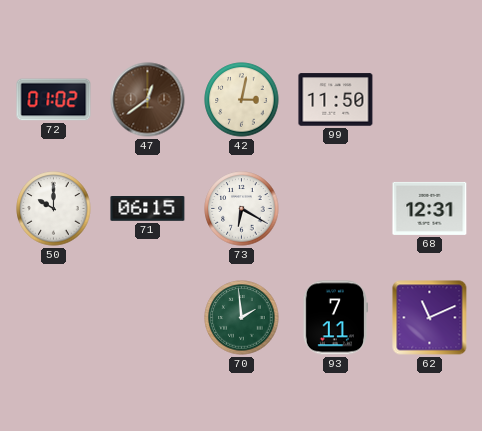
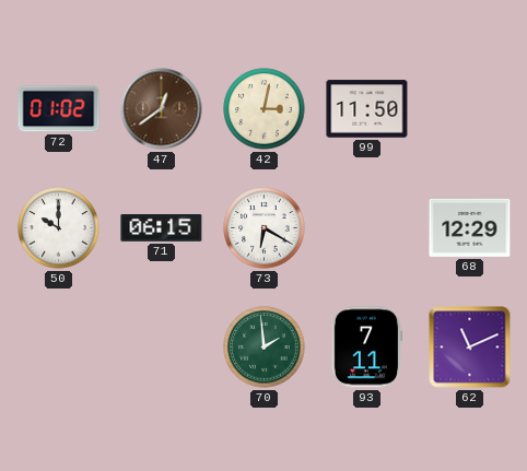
68: 12:31 -> 12:29 (470, 227)
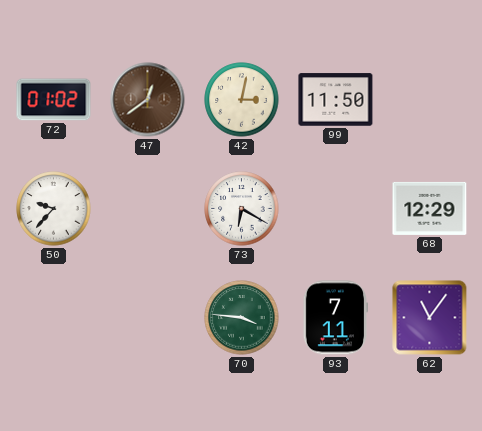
50: 10:00 -> 9:37 (54, 209)
71: 06:15 -> none (162, 228)
70: 1:59 -> 3:46 (242, 318)
62: 11:11 -> 11:06 (430, 318)
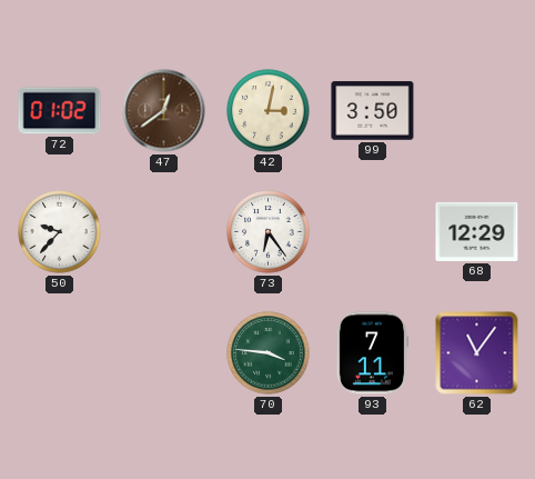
99: 11:50 -> 3:50 (373, 111)
73: 6:20 -> 6:24 (269, 232)
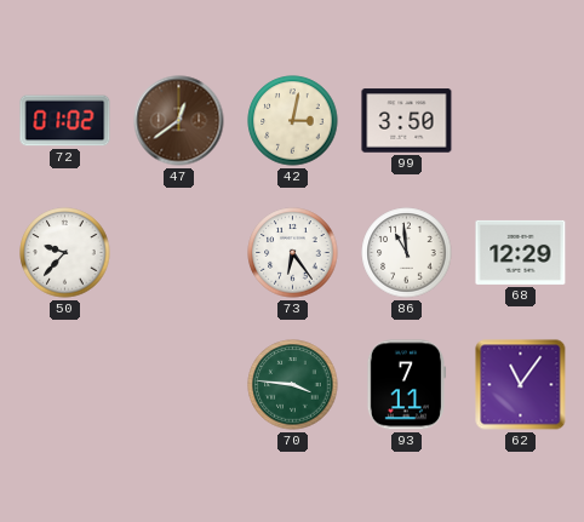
86: none -> 10:59 (407, 253)
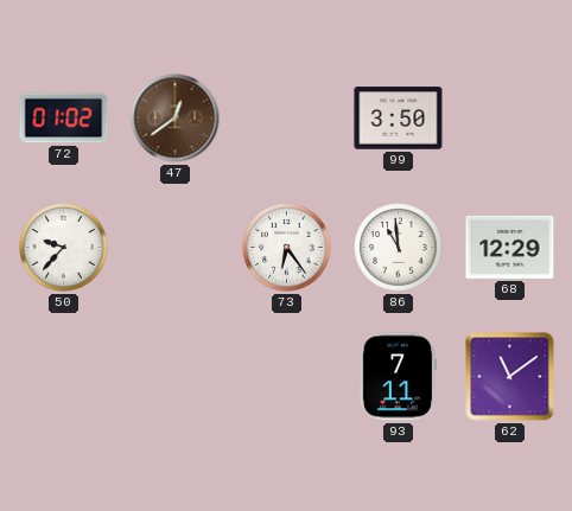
42: 3:02 -> none (293, 121)
70: 3:46 -> none (293, 385)
62: 11:06 -> 11:09 (510, 377)
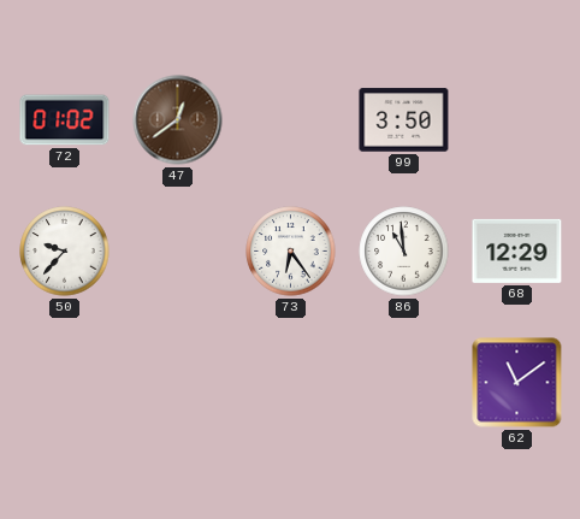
93: 7:11 -> none (396, 377)
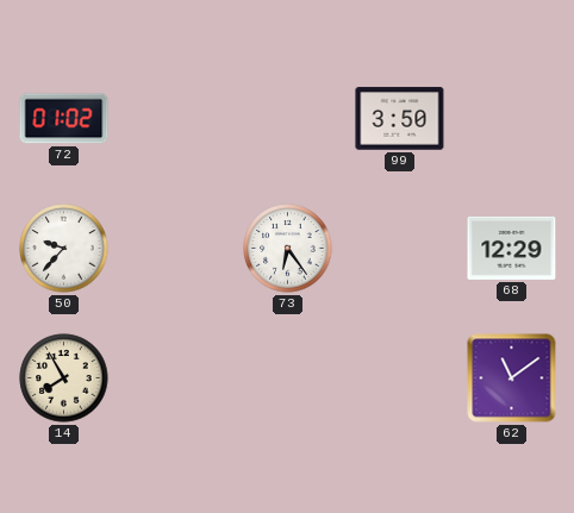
47: 12:39 -> none (178, 120)
86: 10:59 -> none (404, 252)
14: none -> 7:55 (64, 379)
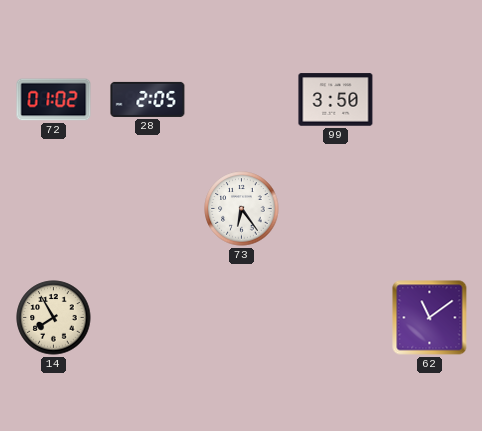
28: none -> 2:05 (148, 99)
50: 9:37 -> none (64, 249)
68: 12:29 -> none (512, 248)
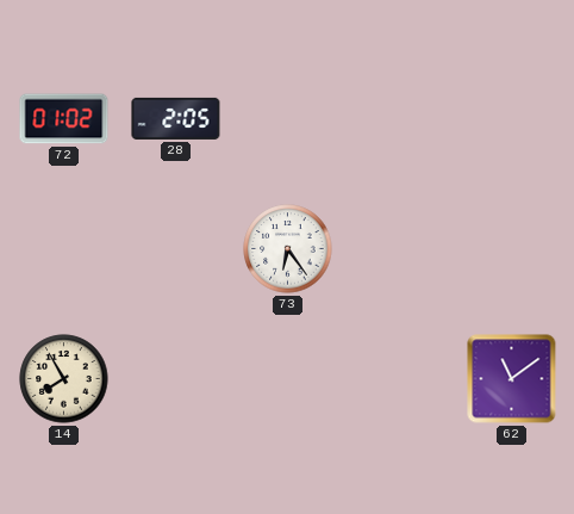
99: 3:50 -> none (336, 100)
